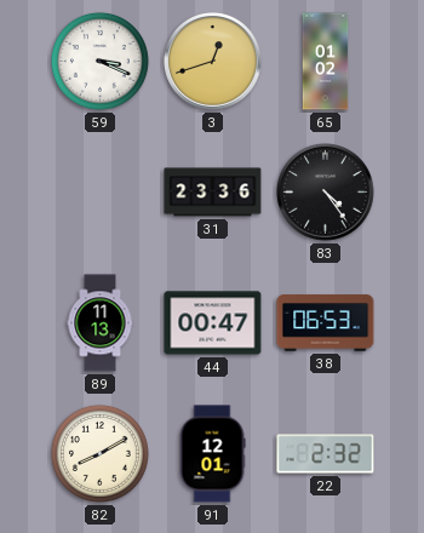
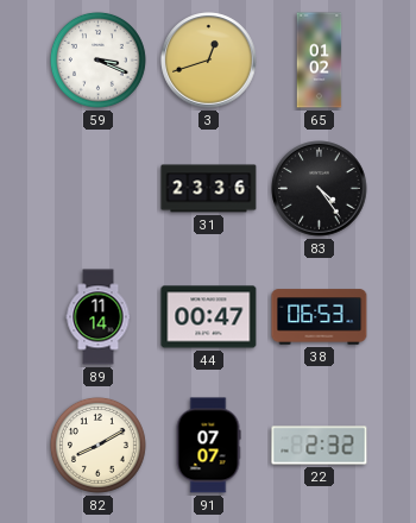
89: 11:13 -> 11:14 (99, 317)
91: 12:01 -> 07:07 (208, 446)
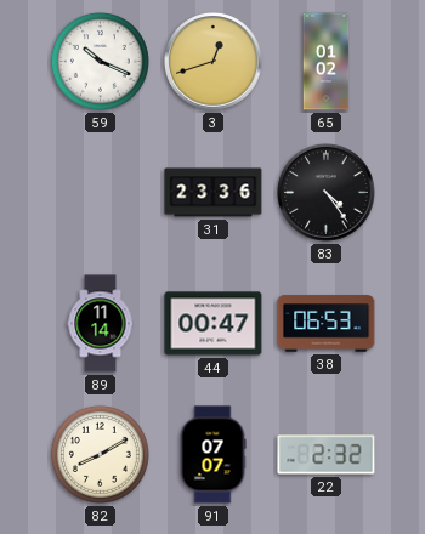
59: 3:19 -> 10:19 (100, 61)
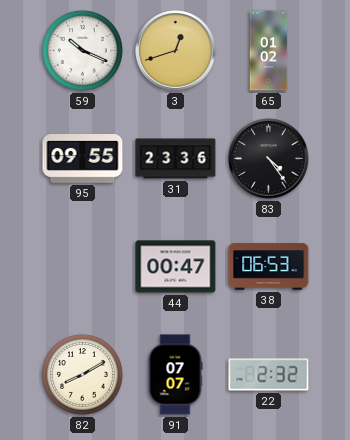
95: none -> 09:55 (83, 159)
89: 11:14 -> none (101, 324)
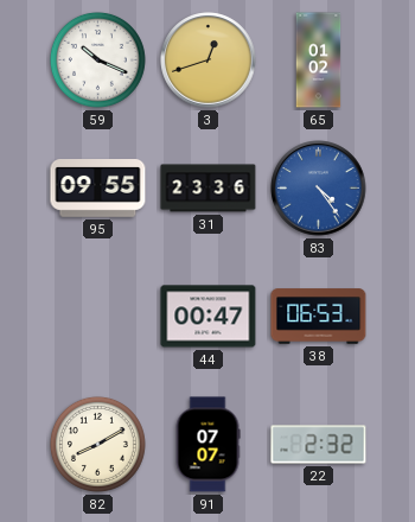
83 dial: black -> blue (319, 189)
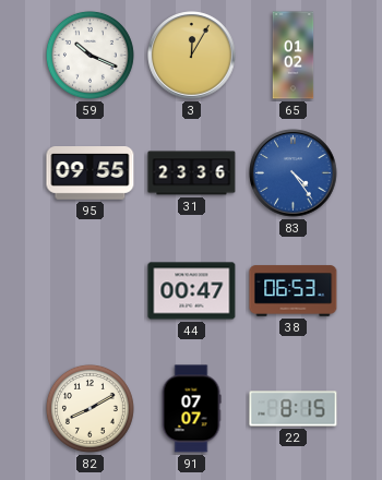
3: 12:42 -> 12:05 (192, 56)
22: 2:32 -> 8:15 (294, 409)
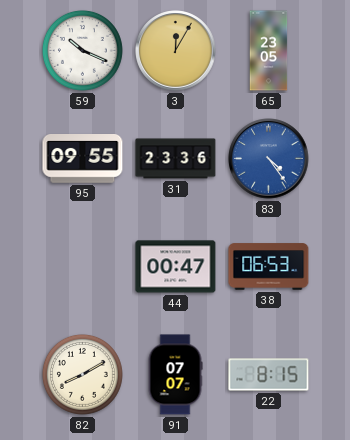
65: 01:02 -> 23:05 (269, 51)
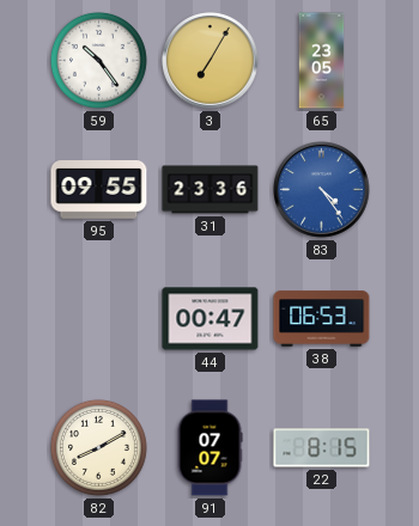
59: 10:19 -> 10:24 (98, 60)
3: 12:05 -> 7:05 (211, 61)
